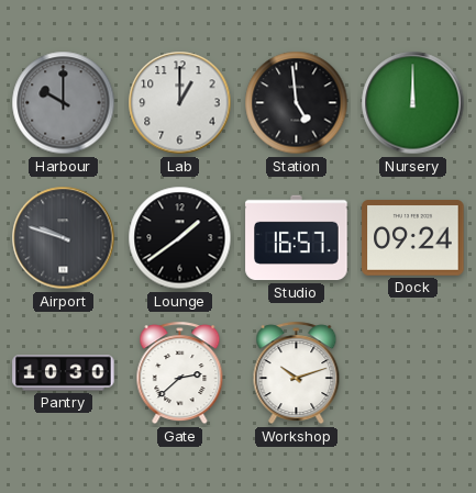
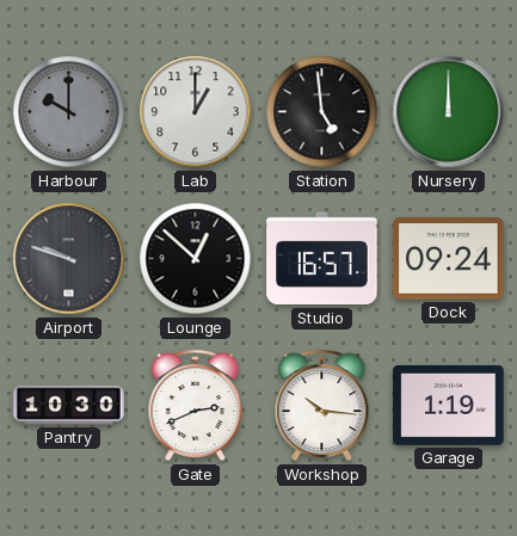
Lounge: 1:39 -> 12:52 (196, 259)
Gate: 2:38 -> 2:41 (196, 406)
Workshop: 10:12 -> 10:16 (322, 406)
Garage: none -> 1:19 (449, 405)
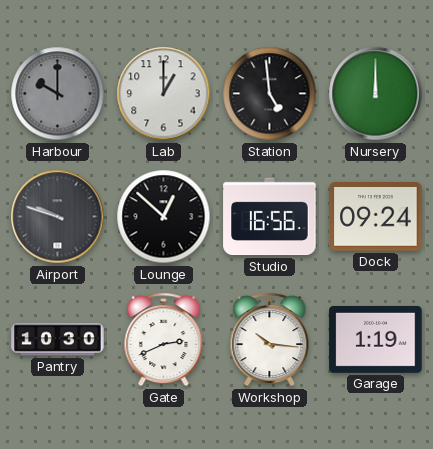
Studio: 16:57 -> 16:56 (270, 217)
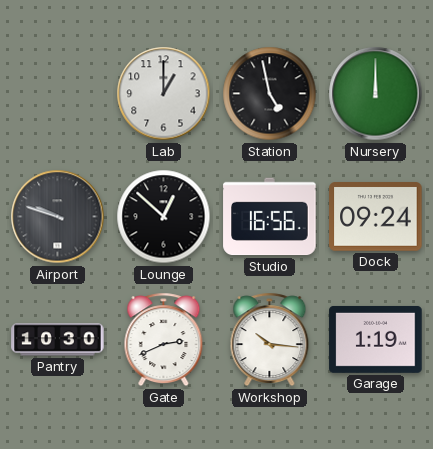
Harbour: 10:00 -> none (58, 94)
Station: 4:59 -> 4:58 (270, 94)
